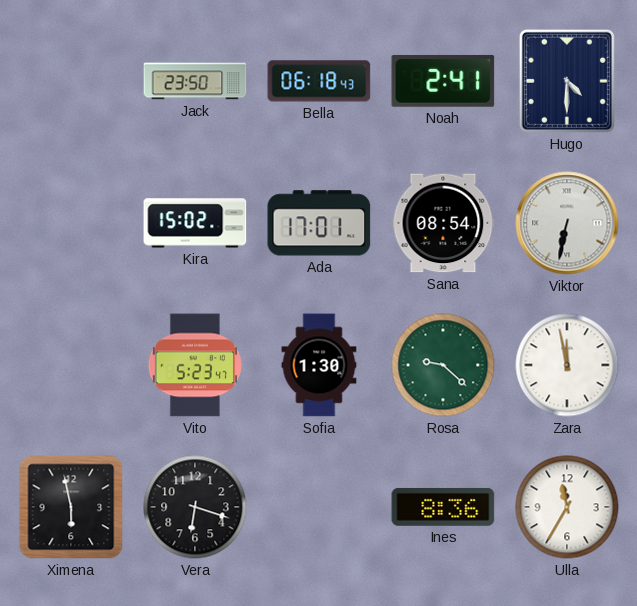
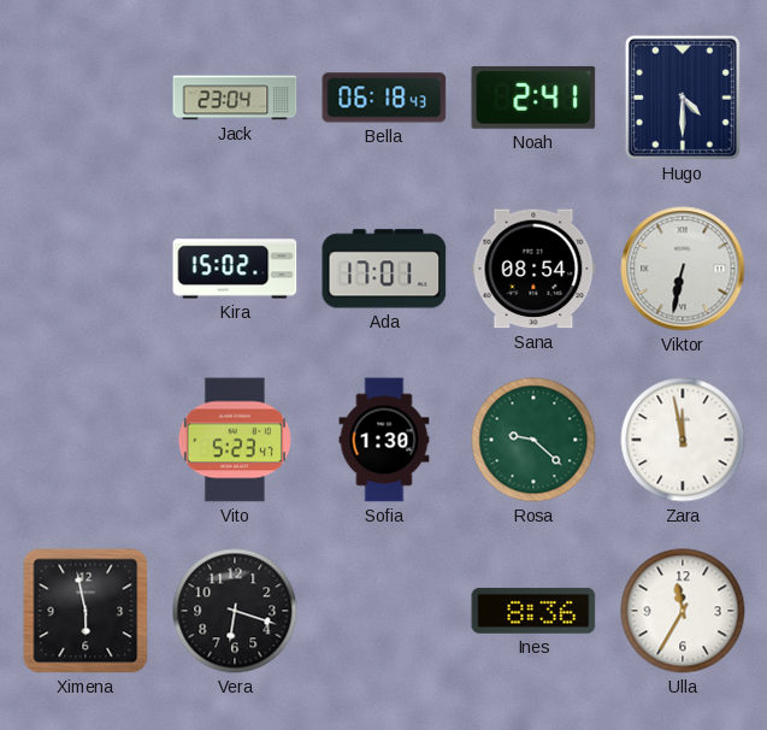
Jack: 23:50 -> 23:04 (235, 98)
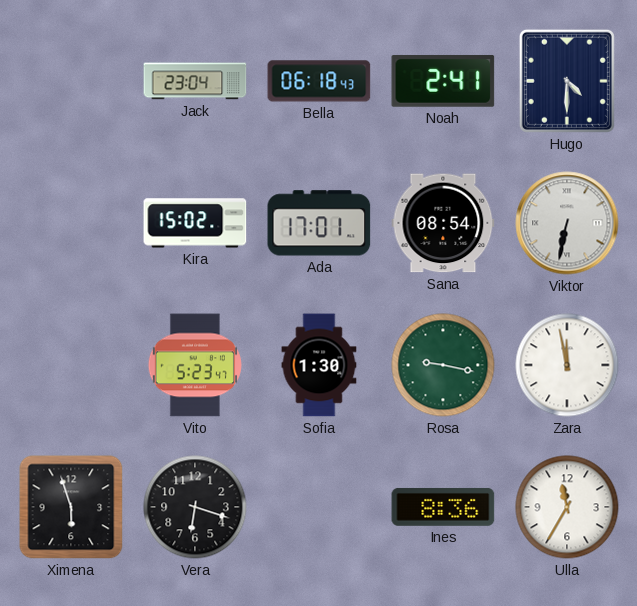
Rosa: 9:22 -> 9:17 (443, 365)
Ximena: 5:58 -> 5:57 (71, 507)
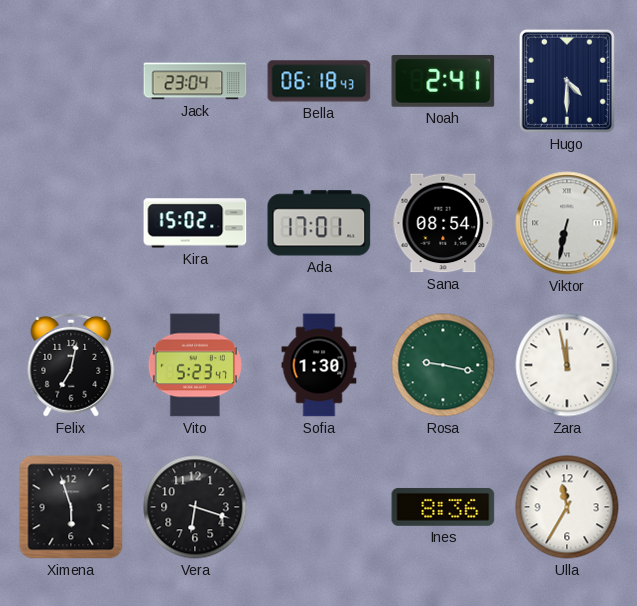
Felix: none -> 7:02 (71, 365)
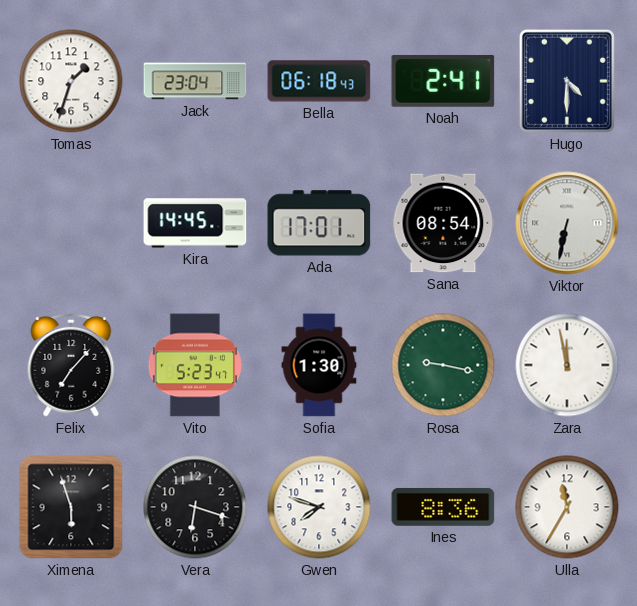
Tomas: none -> 1:33 (71, 81)
Kira: 15:02 -> 14:45 (195, 223)
Felix: 7:02 -> 7:07 (71, 365)
Gwen: none -> 7:48 (319, 507)
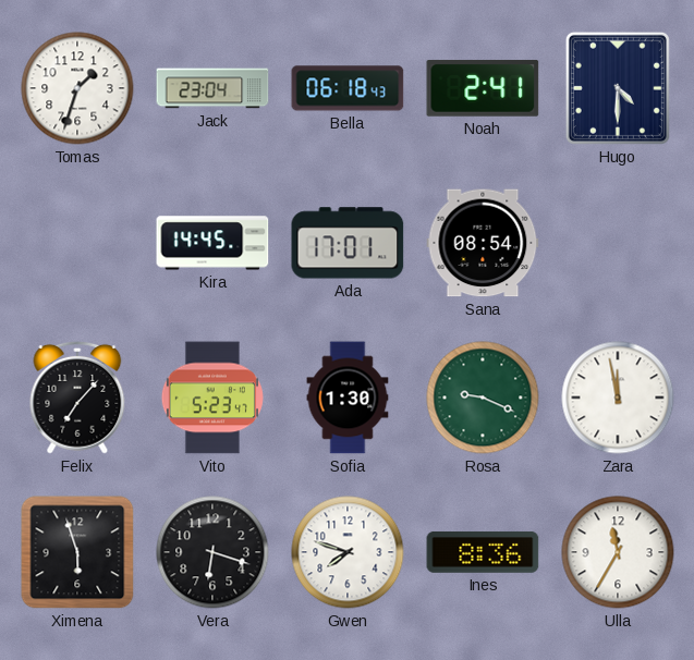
Viktor: 6:32 -> none (567, 223)
Rosa: 9:17 -> 9:19 (483, 398)
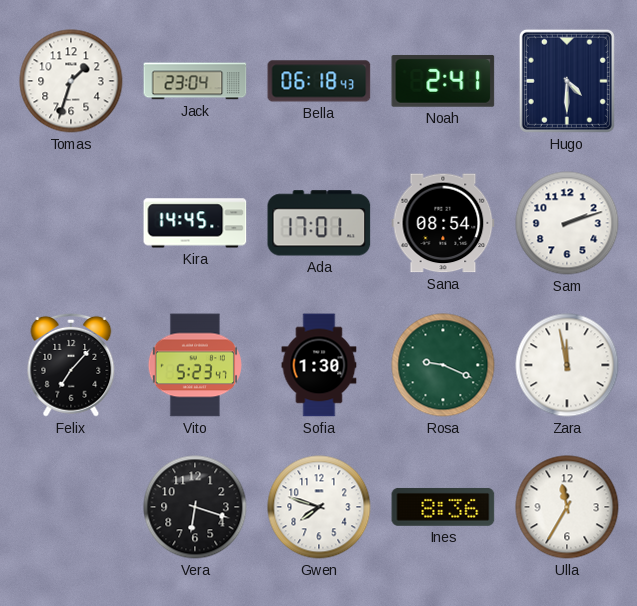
Sam: none -> 2:12 (567, 223)
Ximena: 5:57 -> none (77, 552)
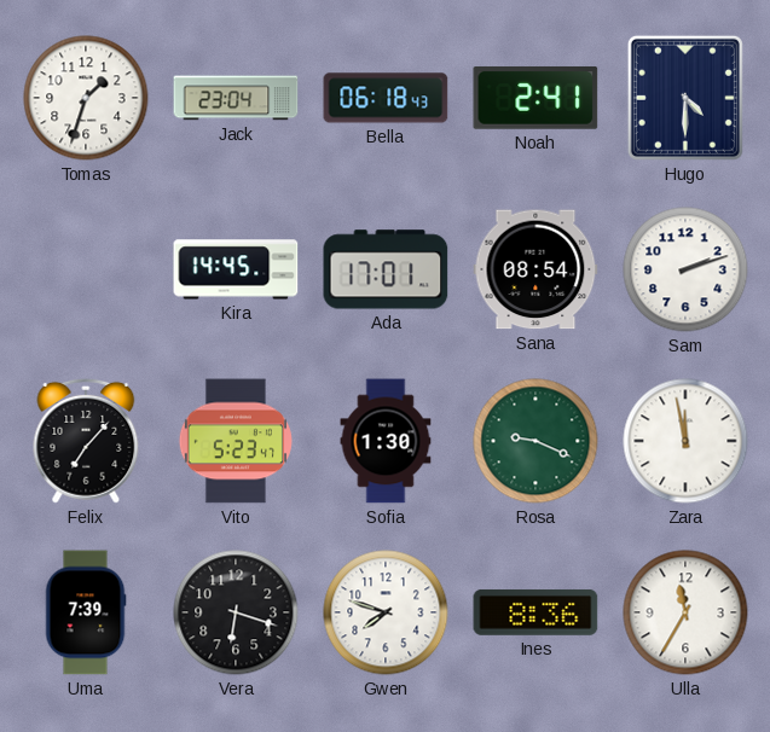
Uma: none -> 7:39 (86, 612)
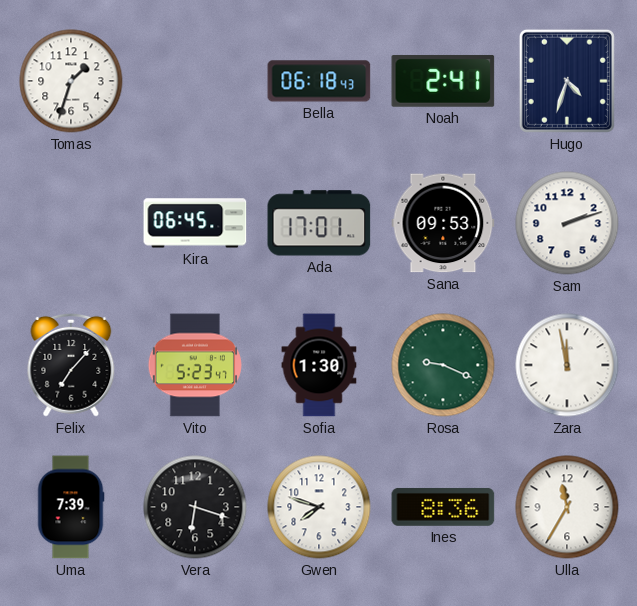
Jack: 23:04 -> none (236, 98)
Hugo: 4:30 -> 4:33 (567, 81)
Kira: 14:45 -> 06:45 (195, 223)
Sana: 08:54 -> 09:53 (443, 223)
